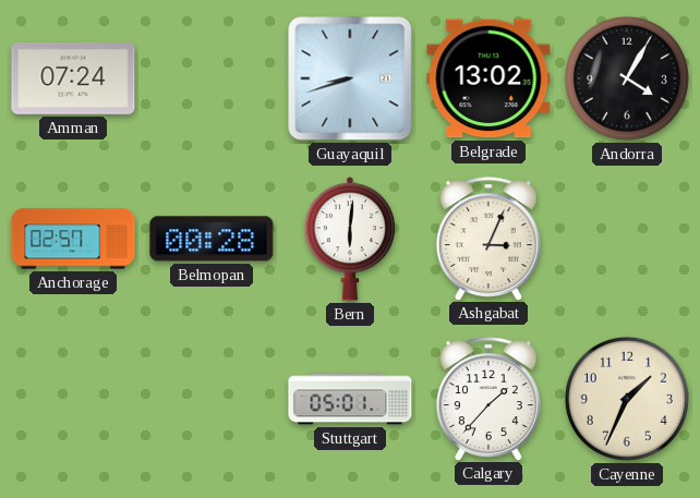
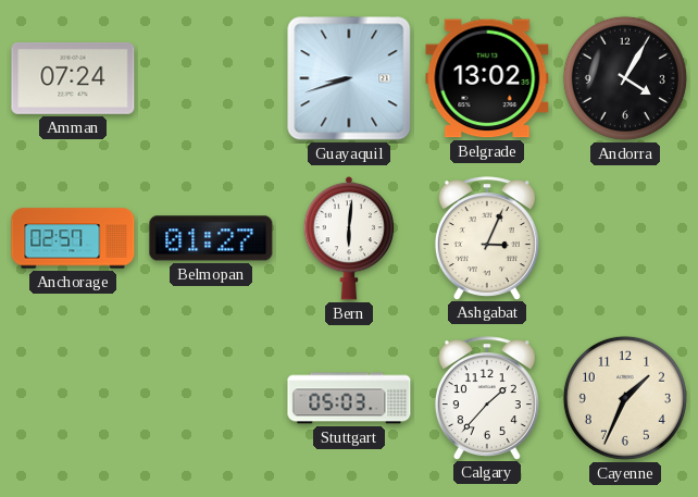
Belmopan: 00:28 -> 01:27 (211, 238)
Stuttgart: 05:01 -> 05:03 (349, 398)
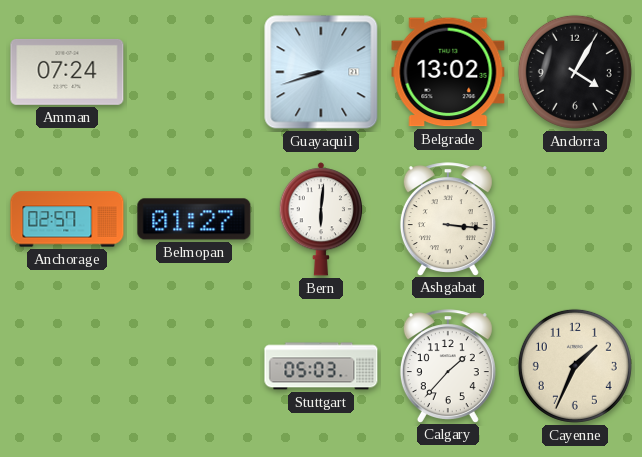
Ashgabat: 3:04 -> 3:16 (448, 219)
